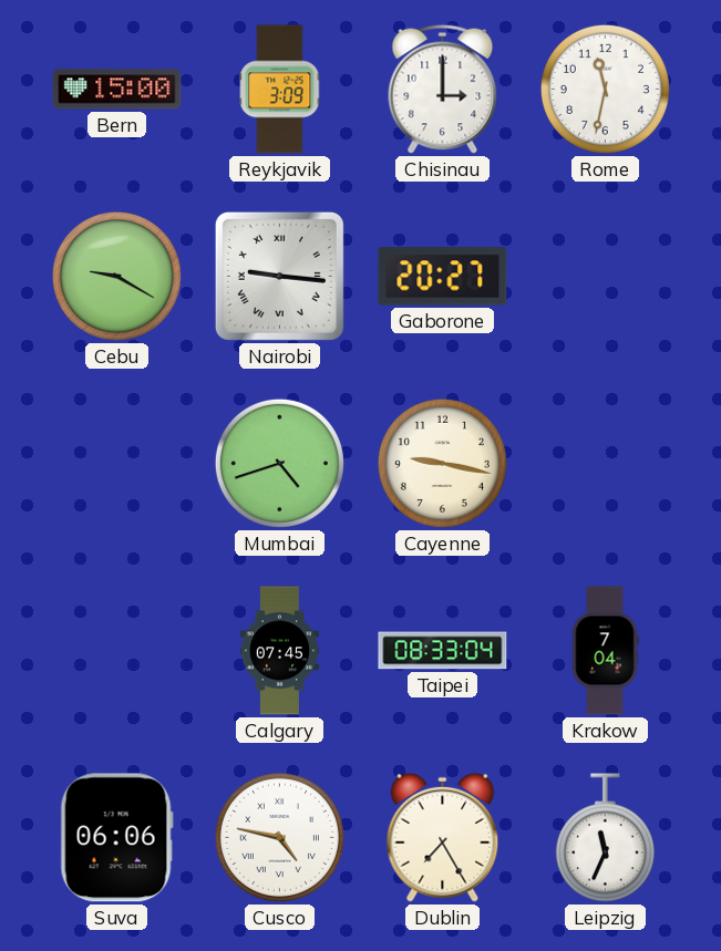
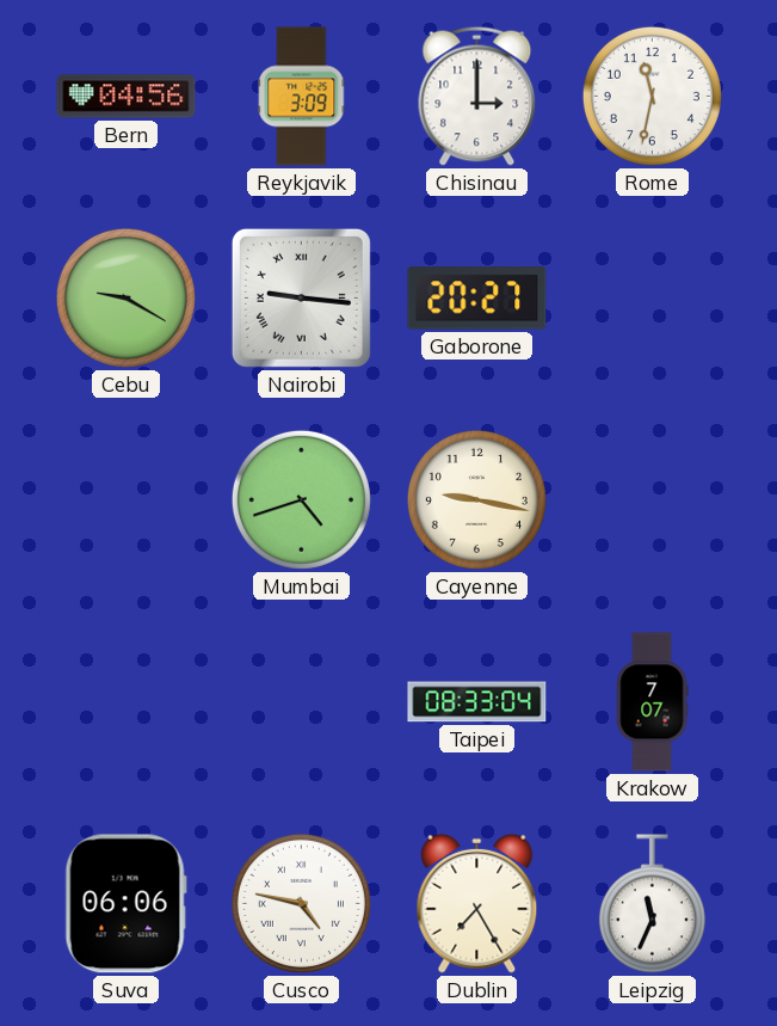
Bern: 15:00 -> 04:56 (127, 97)
Calgary: 07:45 -> none (279, 651)
Krakow: 7:04 -> 7:07 (652, 702)
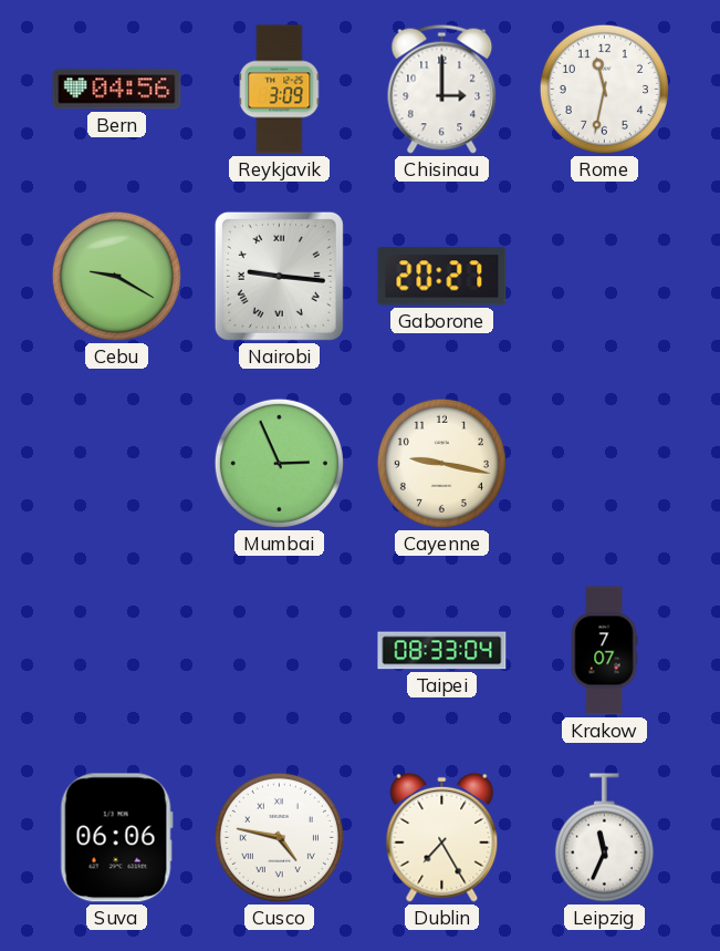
Mumbai: 4:42 -> 2:56 (279, 463)
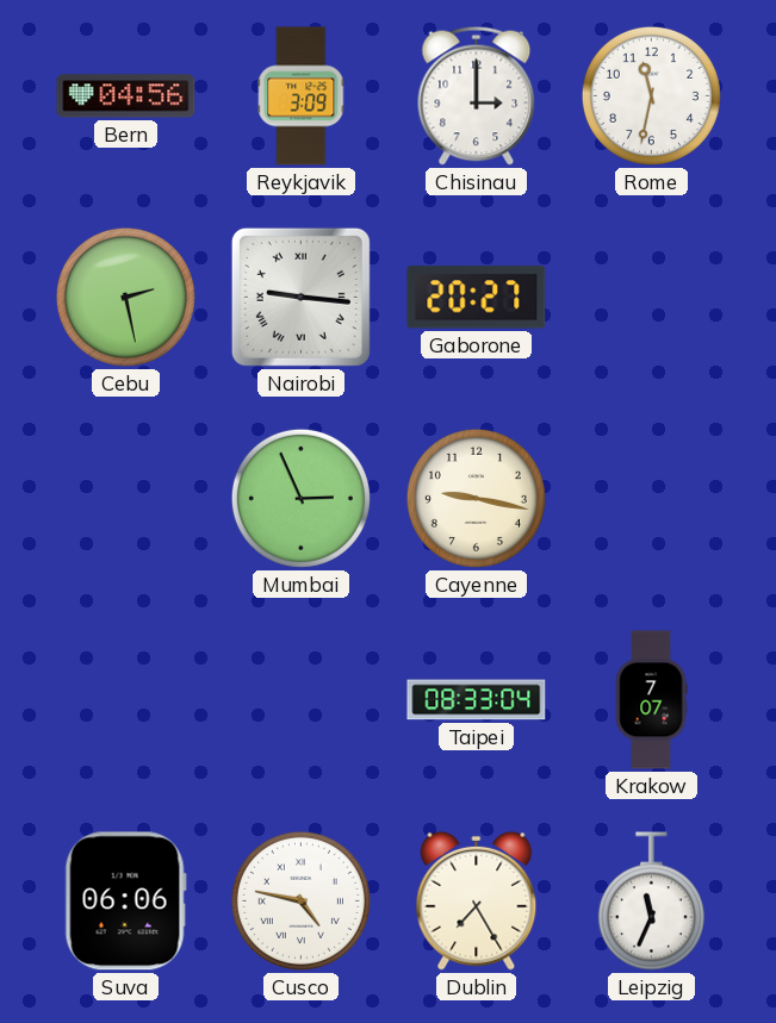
Cebu: 9:20 -> 2:28 (125, 297)
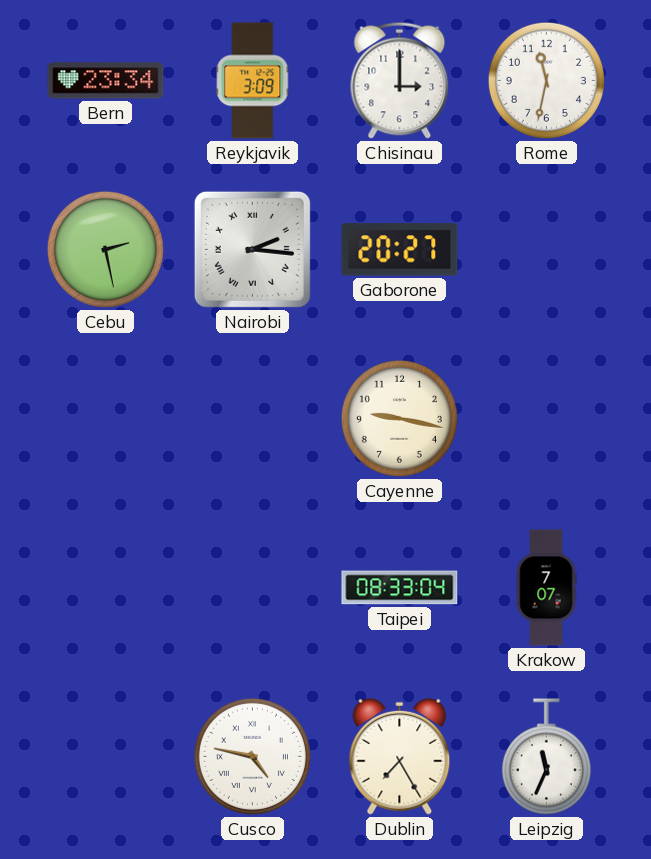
Bern: 04:56 -> 23:34 (106, 81)
Nairobi: 9:16 -> 2:16 (252, 249)
Mumbai: 2:56 -> none (300, 498)
Suva: 06:06 -> none (125, 902)
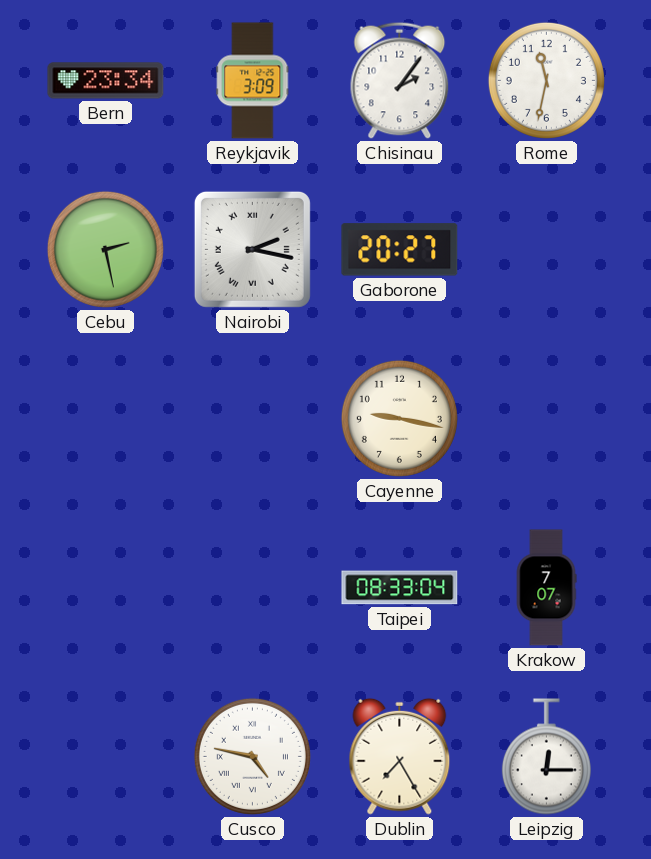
Chisinau: 3:00 -> 2:06 (400, 80)
Nairobi: 2:16 -> 2:17 (252, 249)
Leipzig: 11:34 -> 12:15 (546, 757)
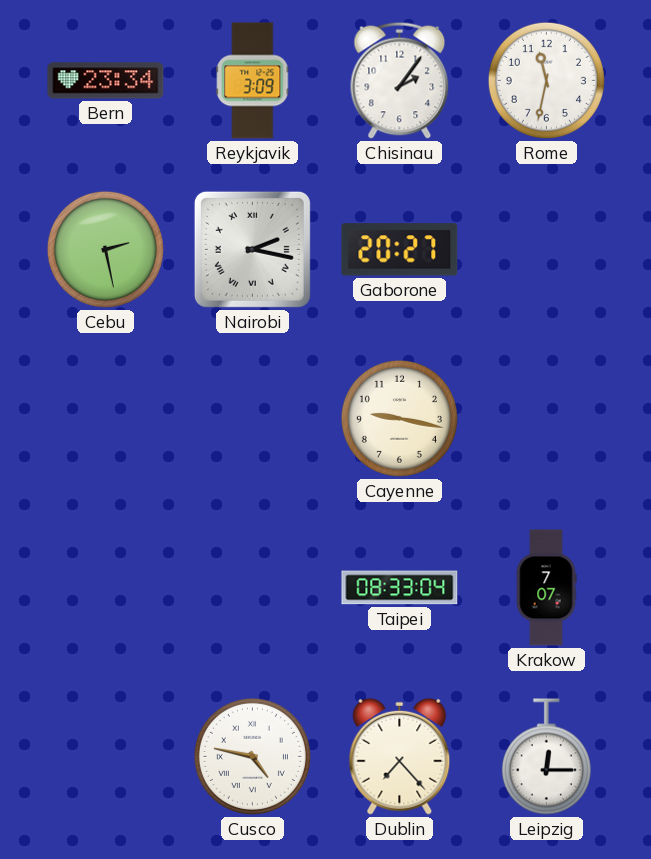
Dublin: 7:25 -> 7:23 (400, 756)
